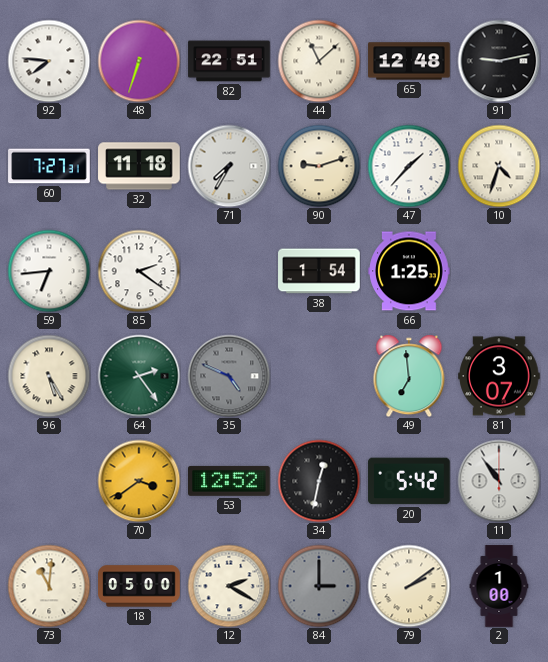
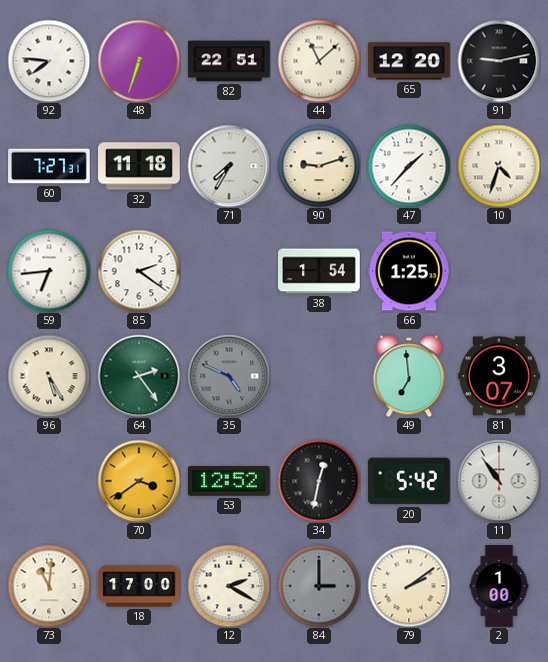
65: 12:48 -> 12:20 (409, 61)
18: 05:00 -> 17:00 (139, 586)
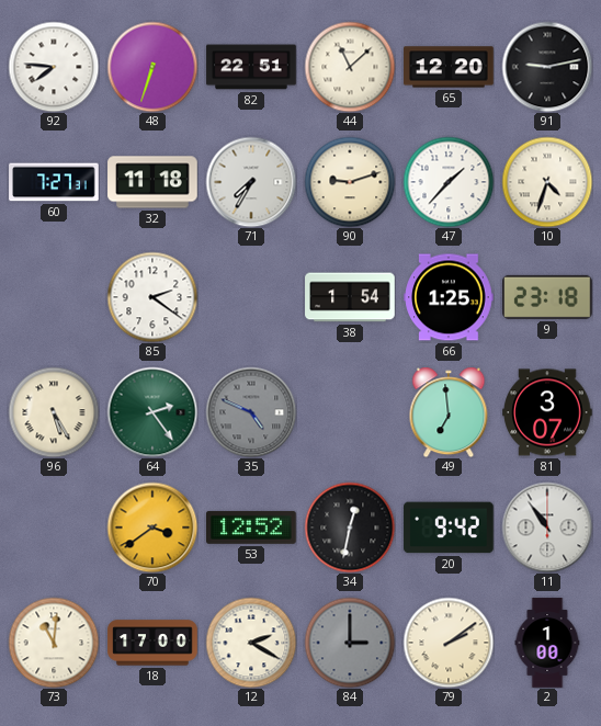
59: 6:44 -> none (49, 271)
9: none -> 23:18 (548, 297)
20: 5:42 -> 9:42 (449, 528)
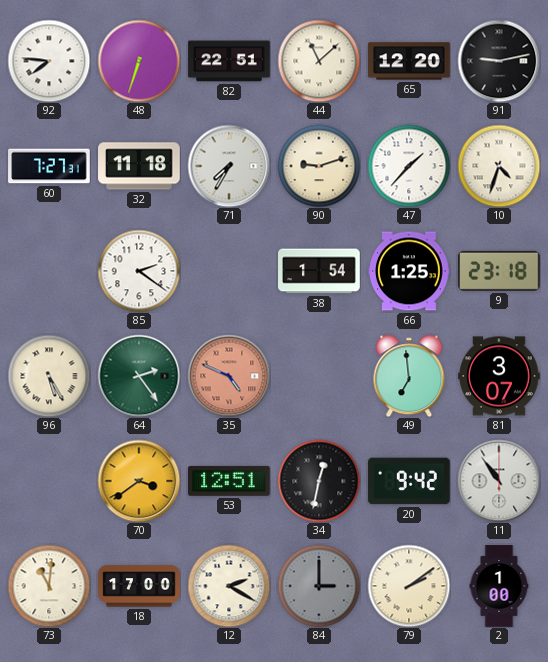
35 dial: grey -> salmon (229, 376)
53: 12:52 -> 12:51 (230, 481)
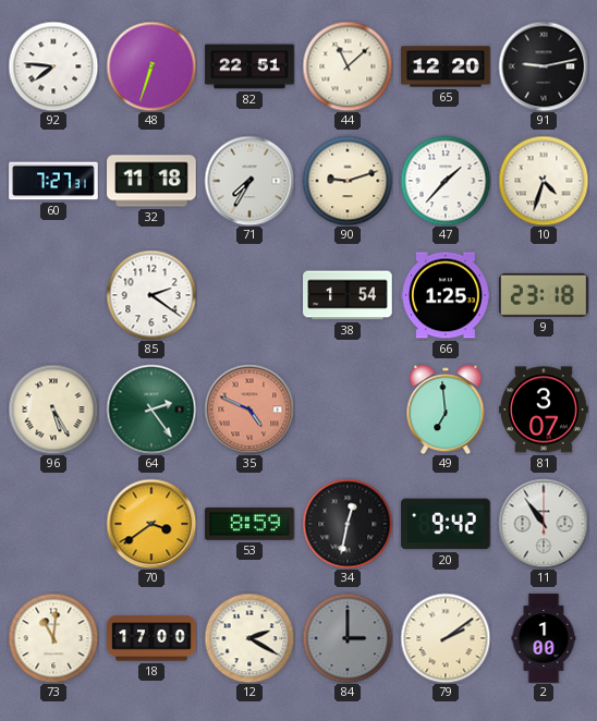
53: 12:51 -> 8:59 (251, 524)
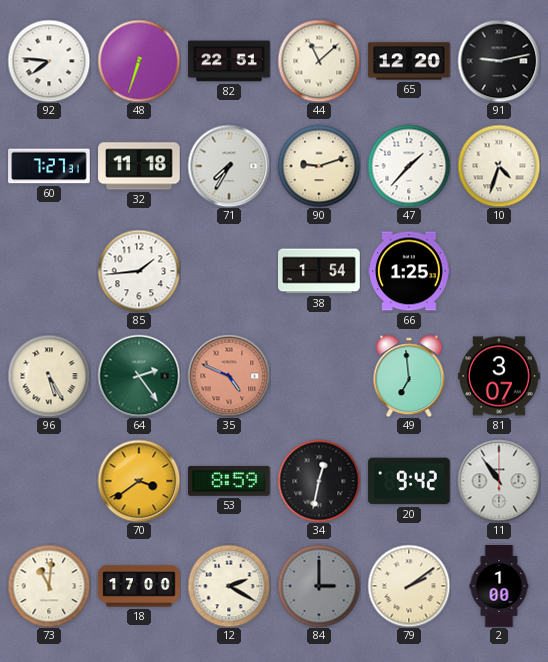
85: 2:21 -> 1:44 (139, 271)
9: 23:18 -> none (545, 295)
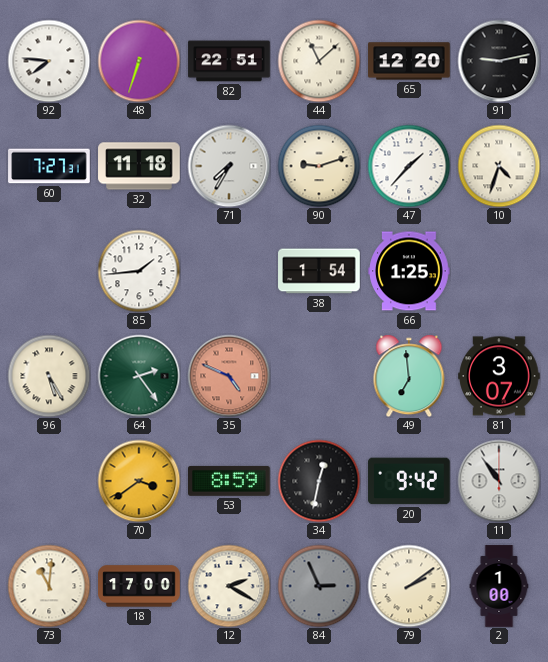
84: 3:00 -> 2:56 (319, 586)
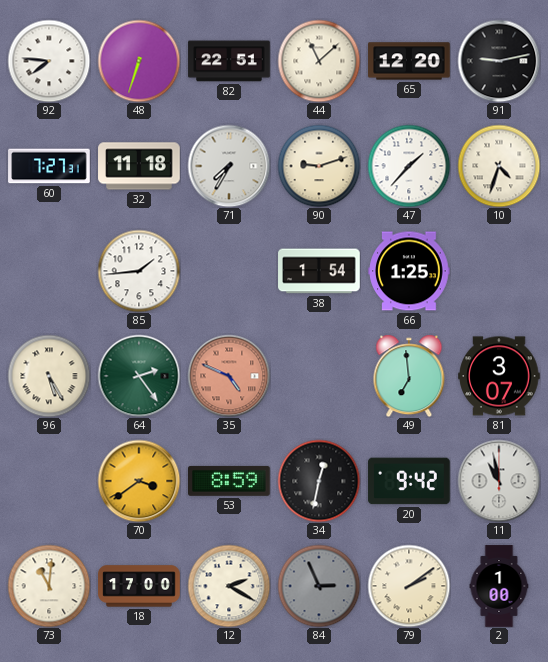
11: 10:54 -> 10:58 (499, 481)
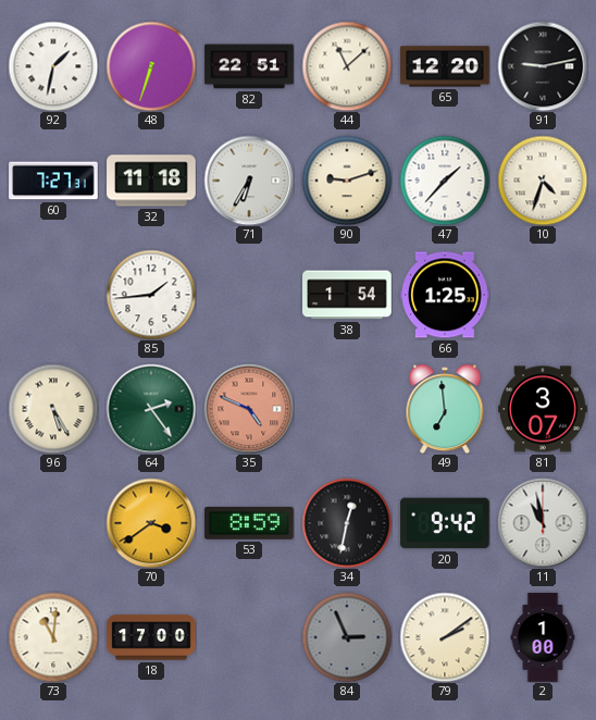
92: 7:46 -> 1:32 (53, 66)
71: 7:35 -> 6:35 (249, 181)
12: 2:20 -> none (229, 586)
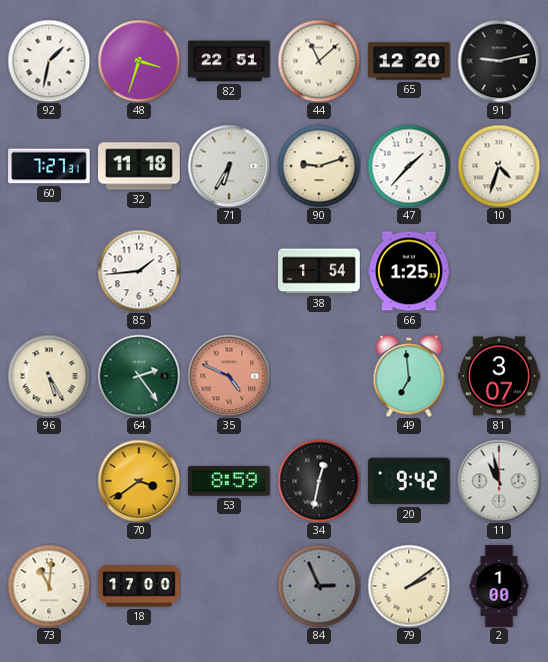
48: 6:33 -> 3:33 (139, 61)
